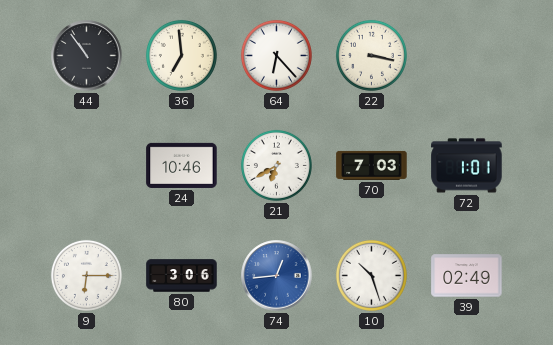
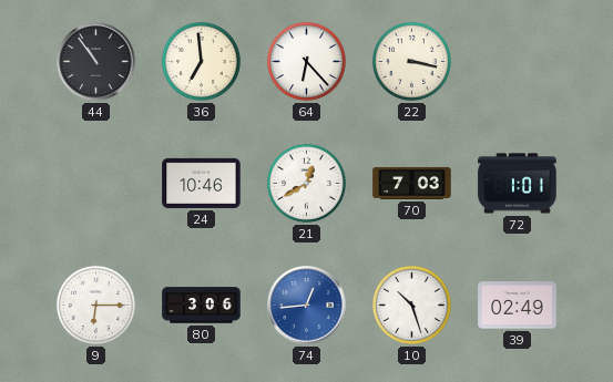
21: 6:40 -> 12:40 (306, 183)
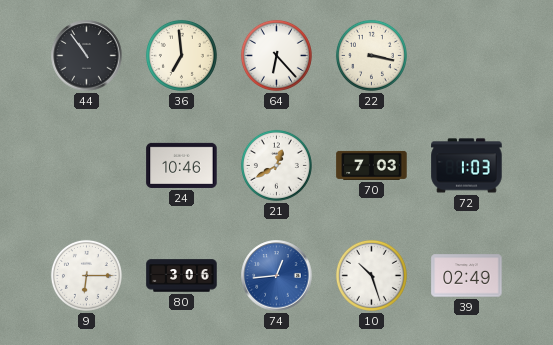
72: 1:01 -> 1:03 (467, 166)
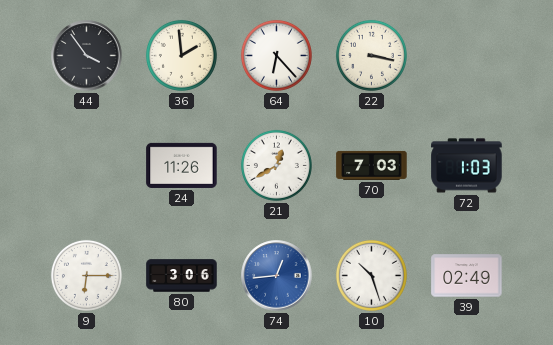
44: 10:54 -> 3:54 (87, 56)
36: 6:59 -> 1:59 (181, 55)
24: 10:46 -> 11:26 (182, 165)
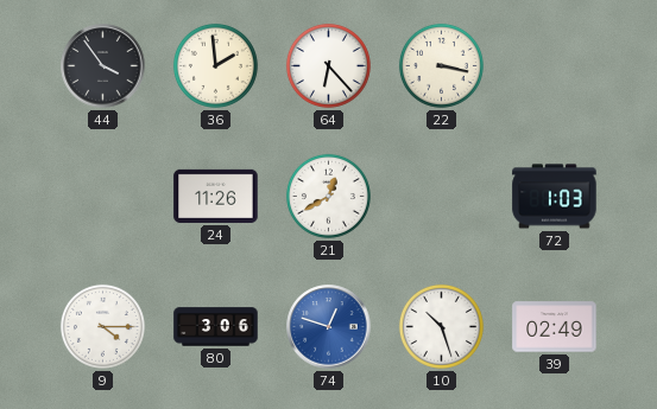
70: 7:03 -> none (372, 165)
9: 6:15 -> 4:15 (102, 326)
74: 12:44 -> 12:48 (329, 327)
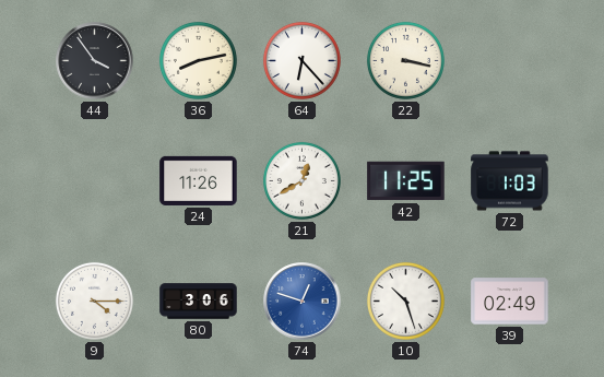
36: 1:59 -> 8:13 (198, 60)
42: none -> 11:25 (406, 181)
